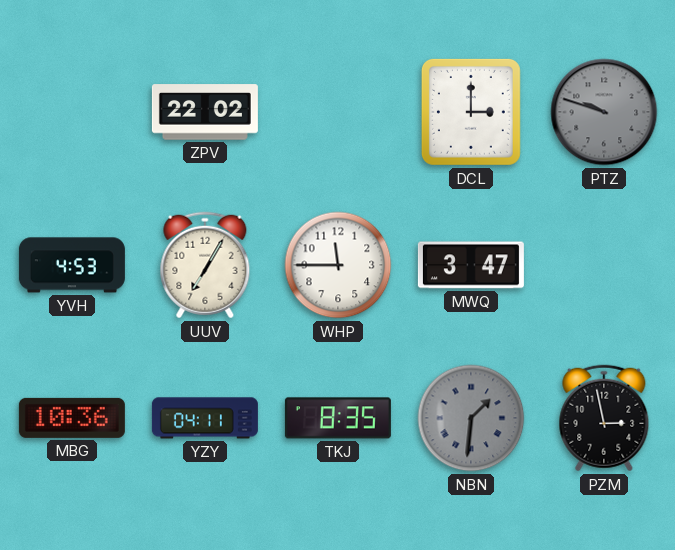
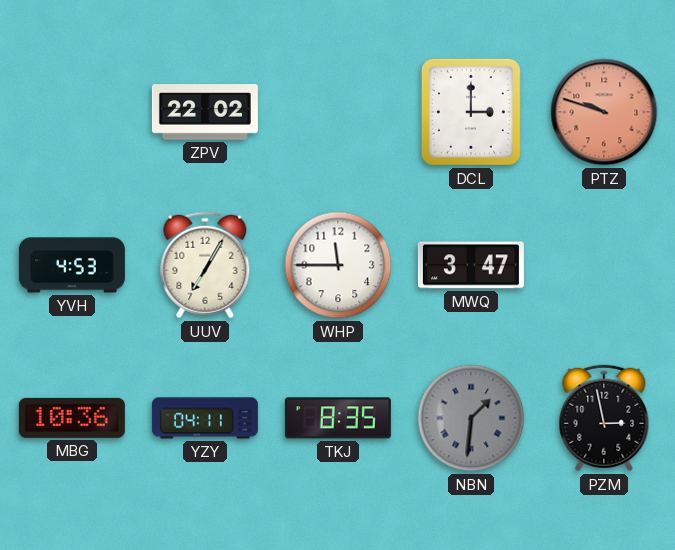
PTZ dial: grey -> salmon (604, 112)
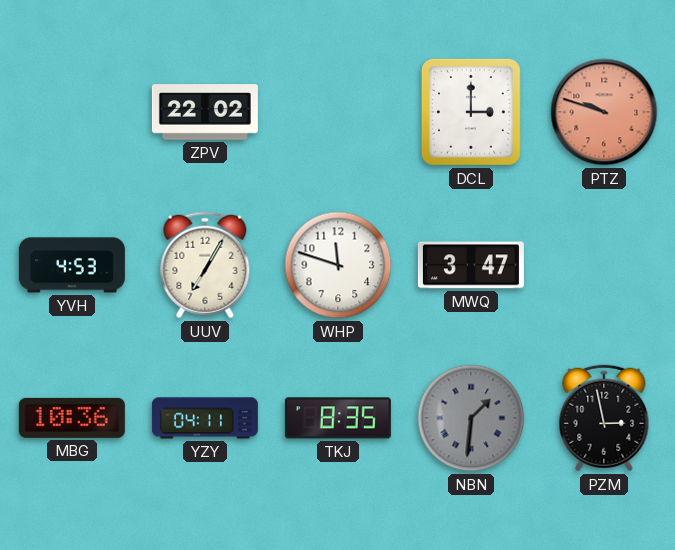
WHP: 11:45 -> 11:48 (338, 265)
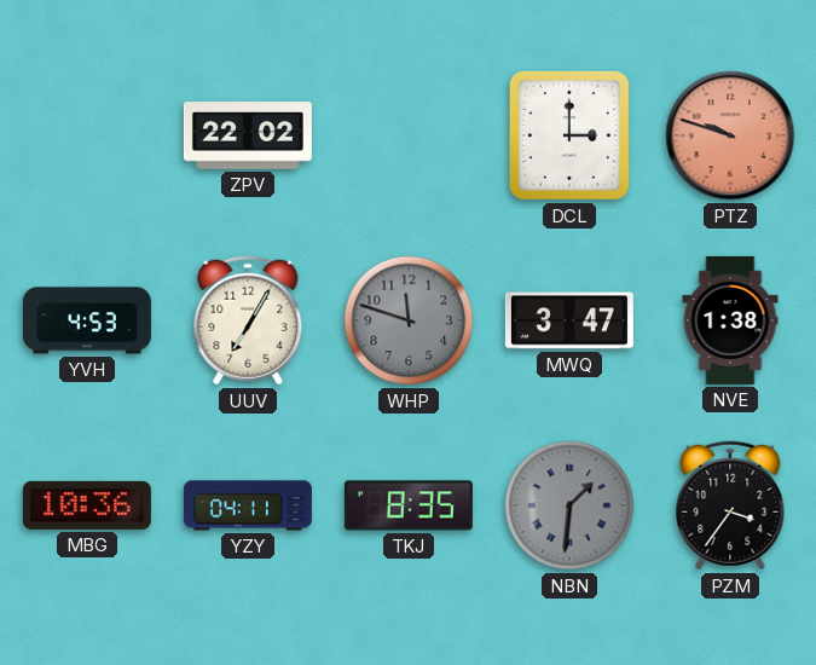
WHP dial: white -> grey (409, 320)
NVE: none -> 1:38 (730, 320)
PZM: 2:58 -> 3:36 (730, 505)
